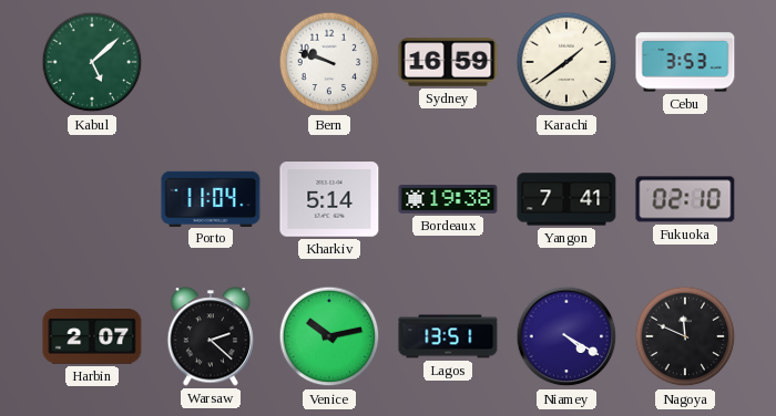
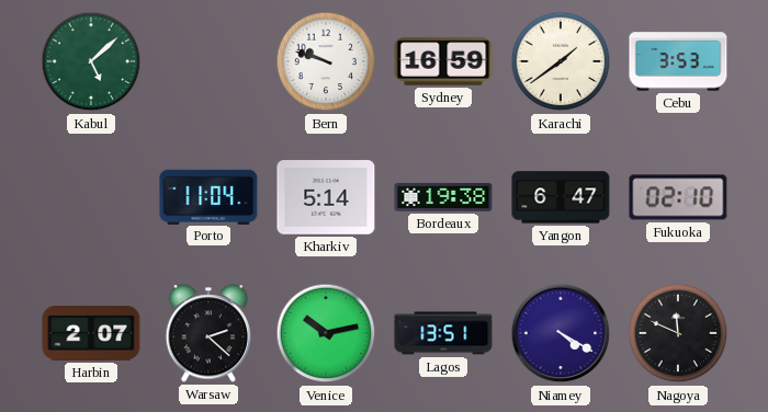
Yangon: 7:41 -> 6:47 (561, 197)
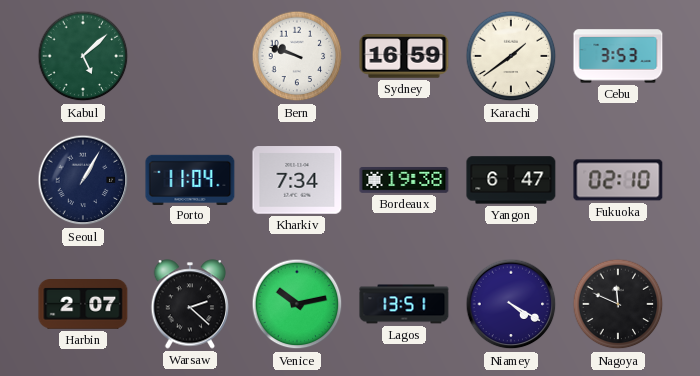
Seoul: none -> 1:05 (83, 180)
Kharkiv: 5:14 -> 7:34 (297, 180)
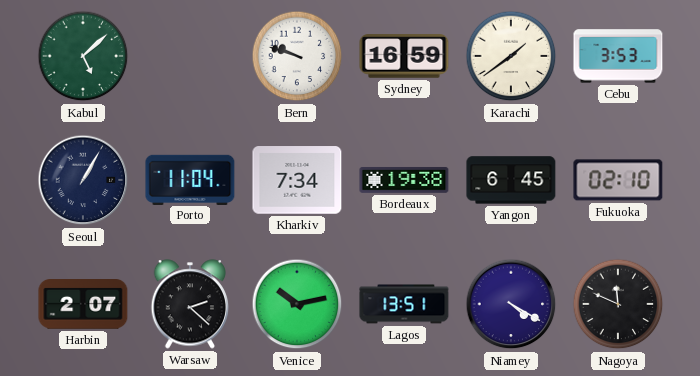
Yangon: 6:47 -> 6:45 (511, 180)
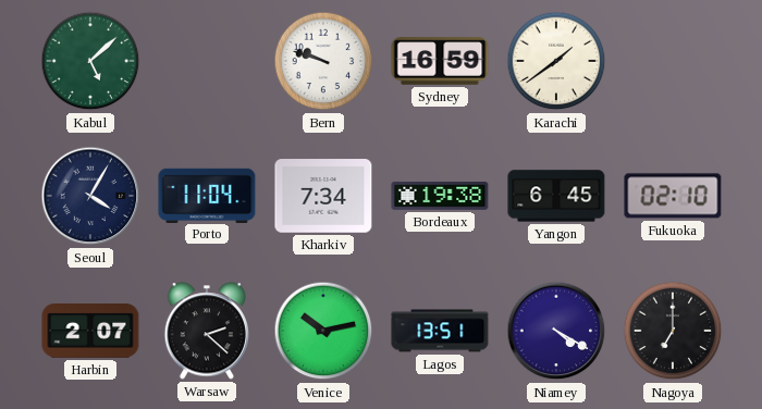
Cebu: 3:53 -> none (618, 56)
Seoul: 1:05 -> 4:05 (90, 196)
Nagoya: 11:49 -> 7:00 (673, 331)
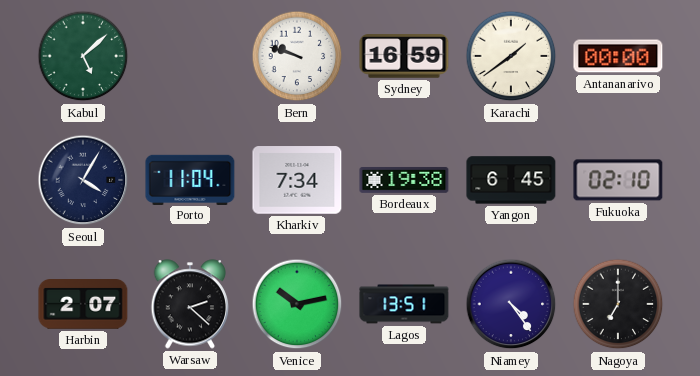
Antananarivo: none -> 00:00 (618, 56)
Niamey: 4:20 -> 4:24 (511, 304)
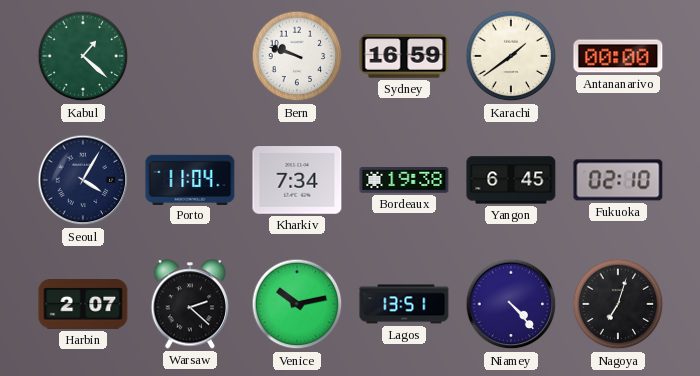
Kabul: 5:08 -> 1:22 (83, 56)
Niamey: 4:24 -> 4:23 (511, 304)
Nagoya: 7:00 -> 7:03 (618, 304)
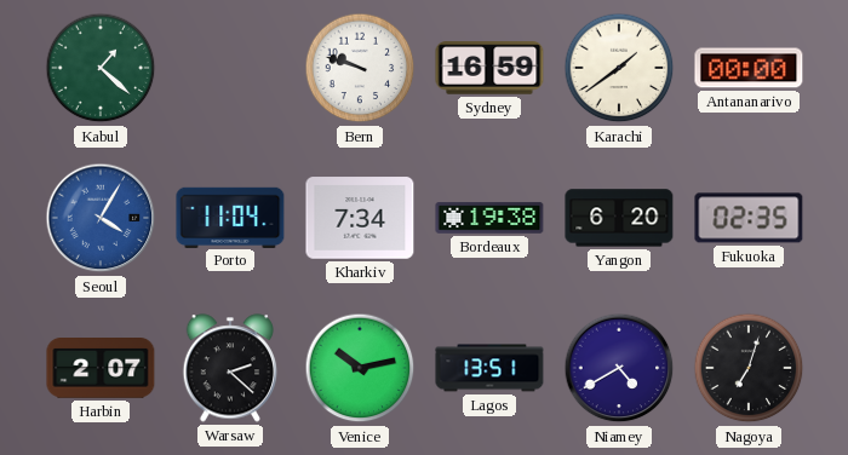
Seoul dial: navy -> blue (101, 218)
Yangon: 6:45 -> 6:20 (619, 218)
Fukuoka: 02:10 -> 02:35 (749, 218)
Niamey: 4:23 -> 4:40 (619, 368)
